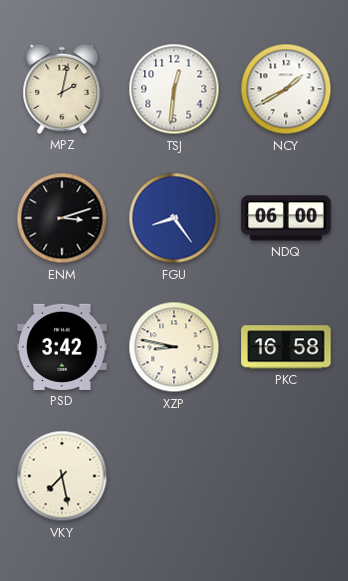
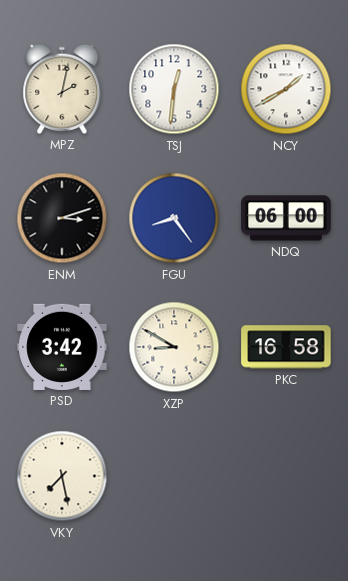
XZP: 8:47 -> 8:50 (174, 347)
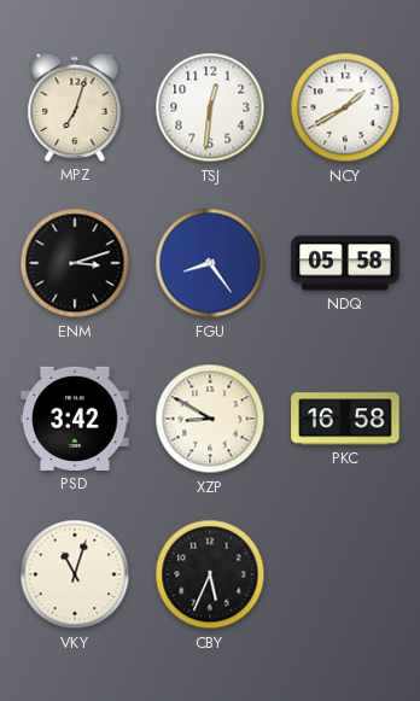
MPZ: 2:02 -> 7:03 (75, 107)
NDQ: 06:00 -> 05:58 (345, 263)
VKY: 7:28 -> 11:03 (75, 574)
CBY: none -> 5:34 (210, 574)
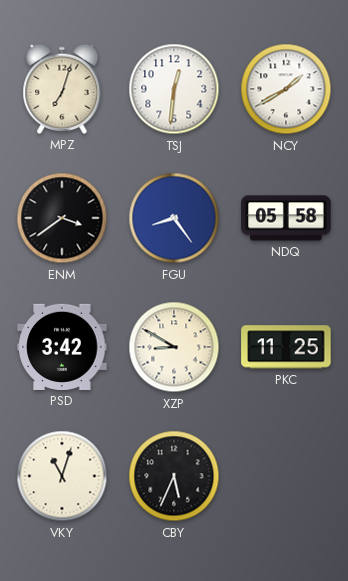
ENM: 3:12 -> 3:39 (62, 218)
PKC: 16:58 -> 11:25 (286, 347)
